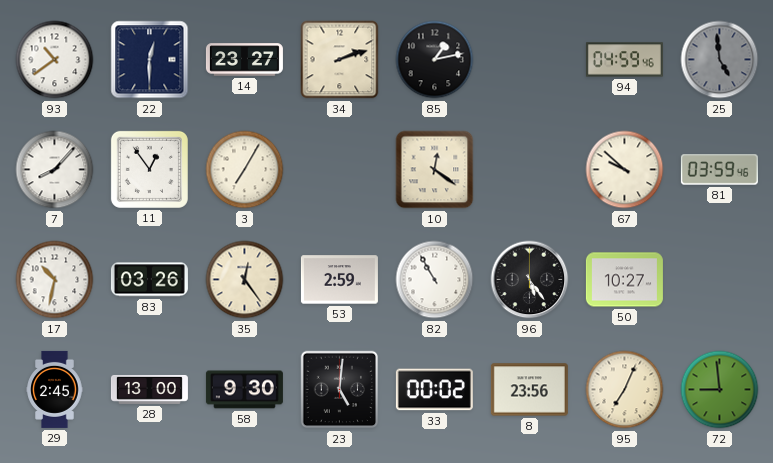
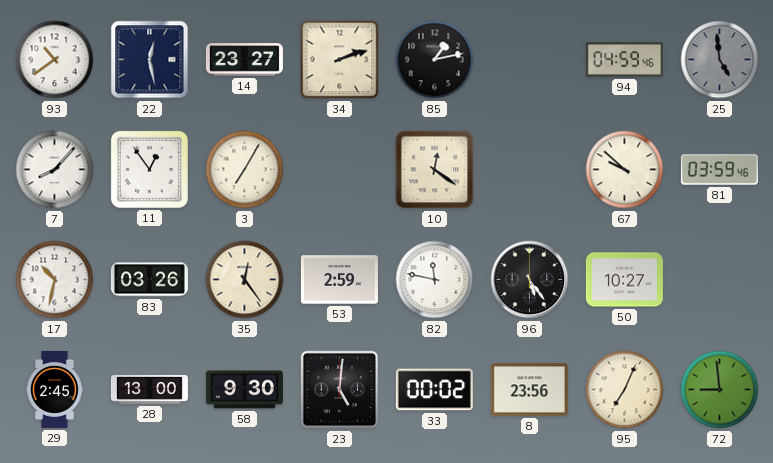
22: 12:30 -> 12:28 (150, 60)
82: 10:55 -> 11:47 (435, 280)
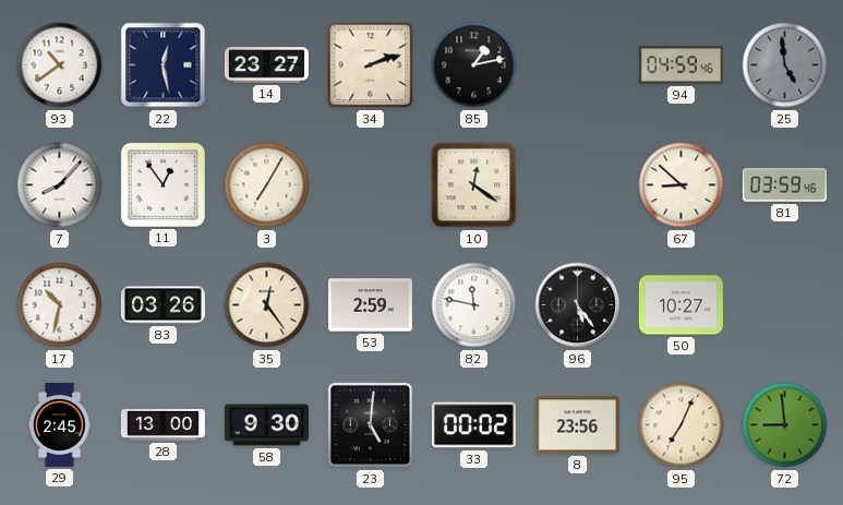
67: 9:52 -> 8:52 (682, 185)
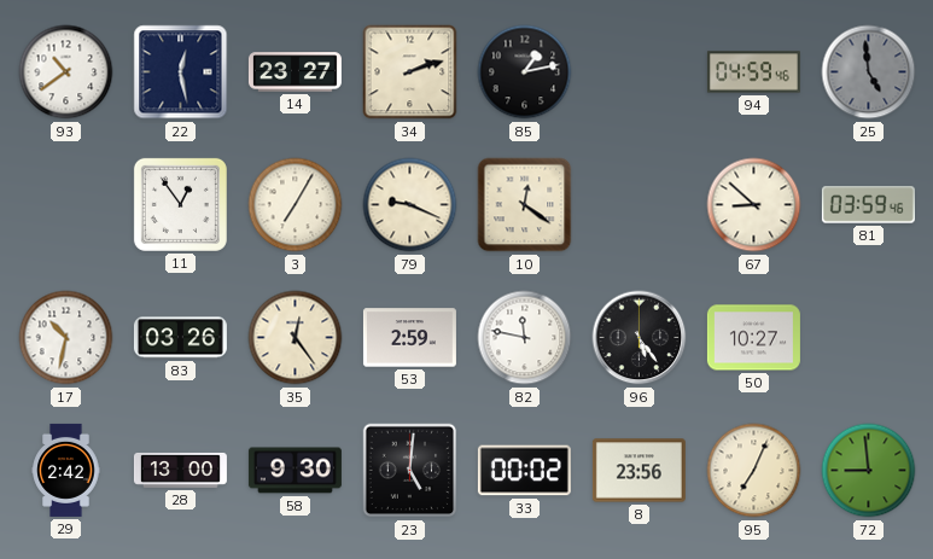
7: 8:07 -> none (60, 185)
79: none -> 9:19 (410, 205)
29: 2:45 -> 2:42 (66, 470)
